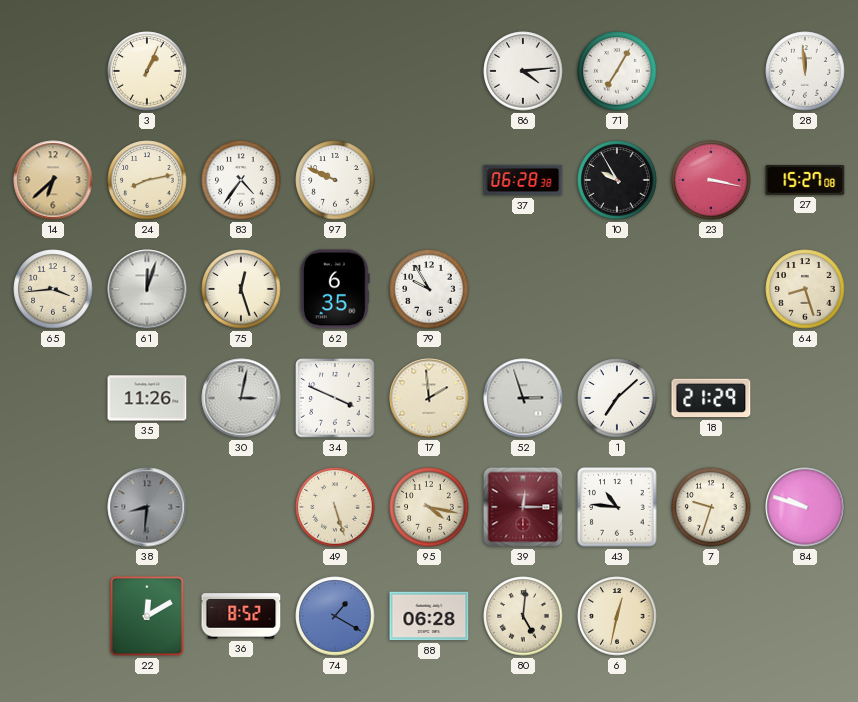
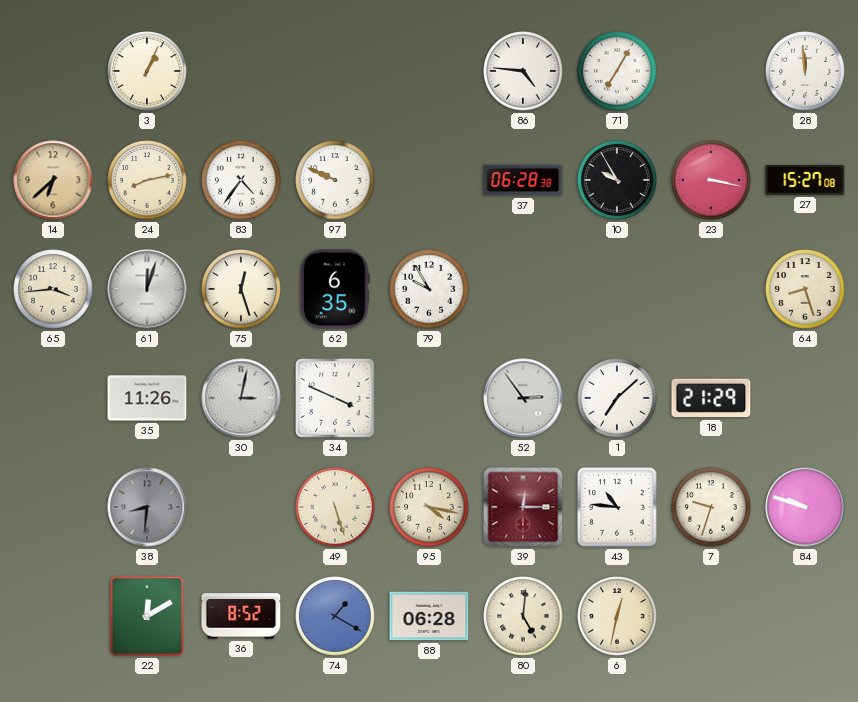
86: 4:14 -> 4:46 (523, 71)
17: 1:59 -> none (429, 398)
52: 2:57 -> 2:54 (523, 398)
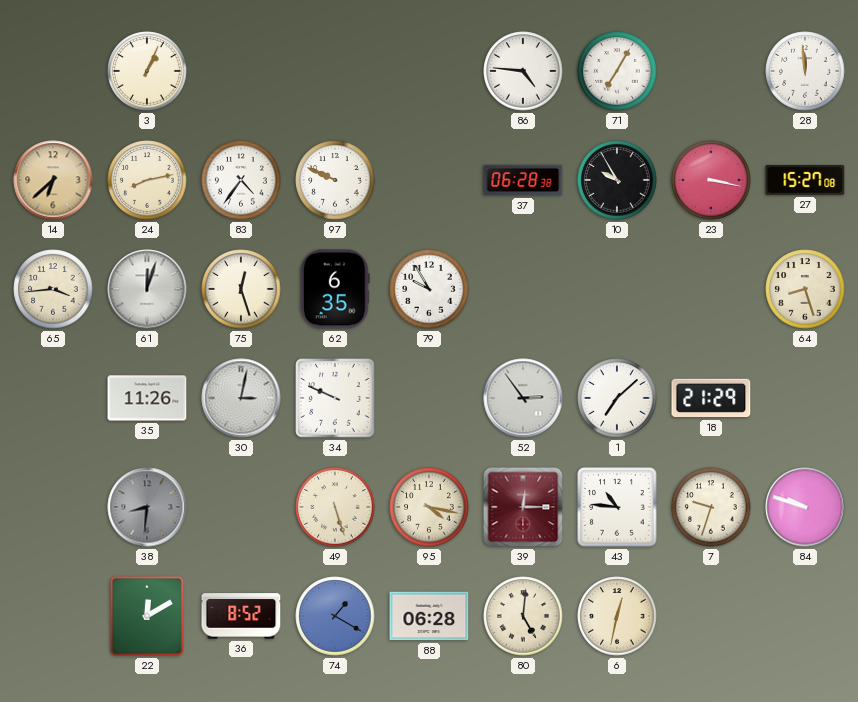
34: 3:49 -> 9:49 (335, 398)
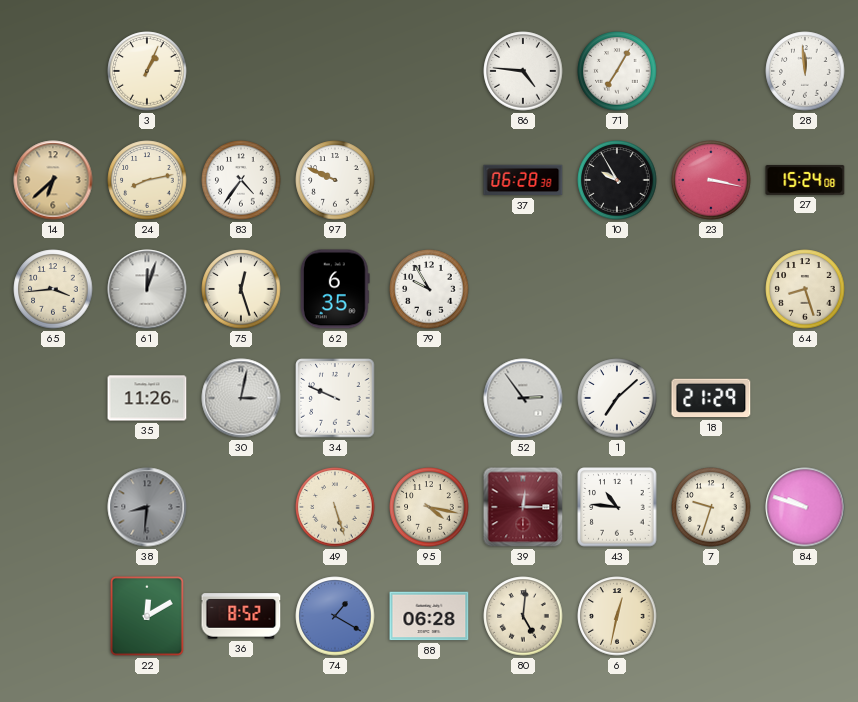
27: 15:27 -> 15:24 (805, 180)
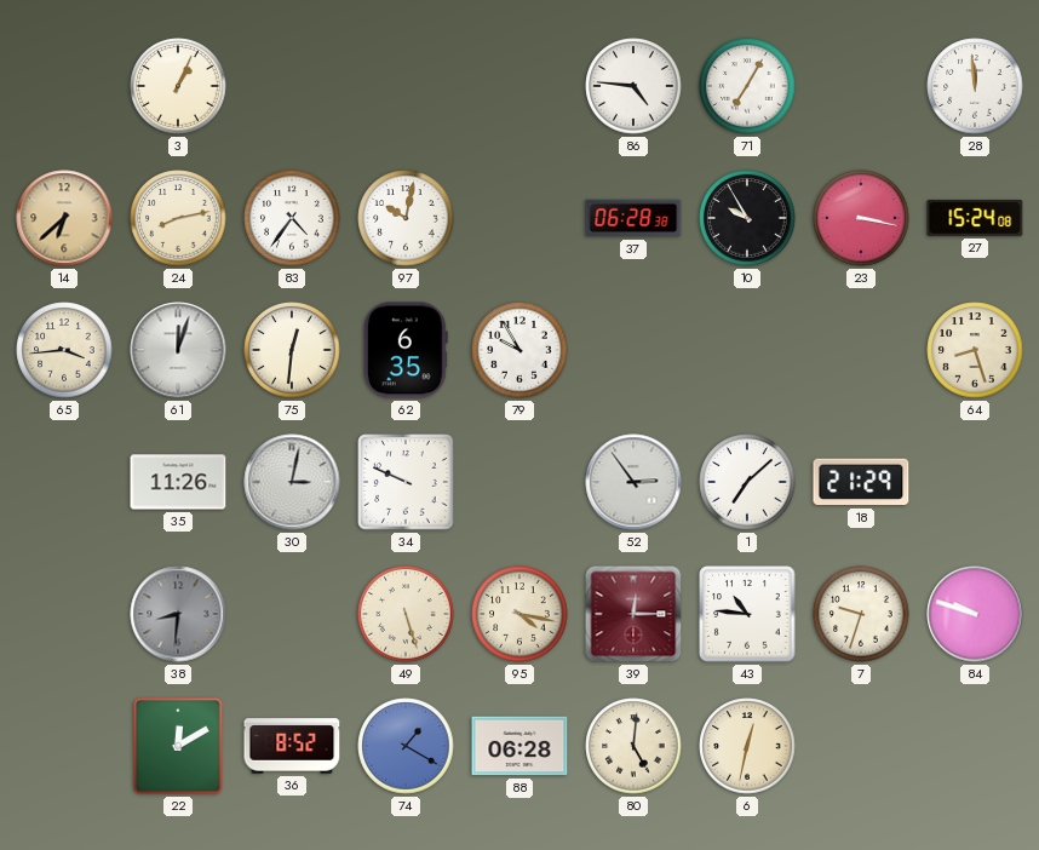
97: 9:49 -> 10:02 (406, 218)
75: 12:27 -> 12:31 (292, 350)
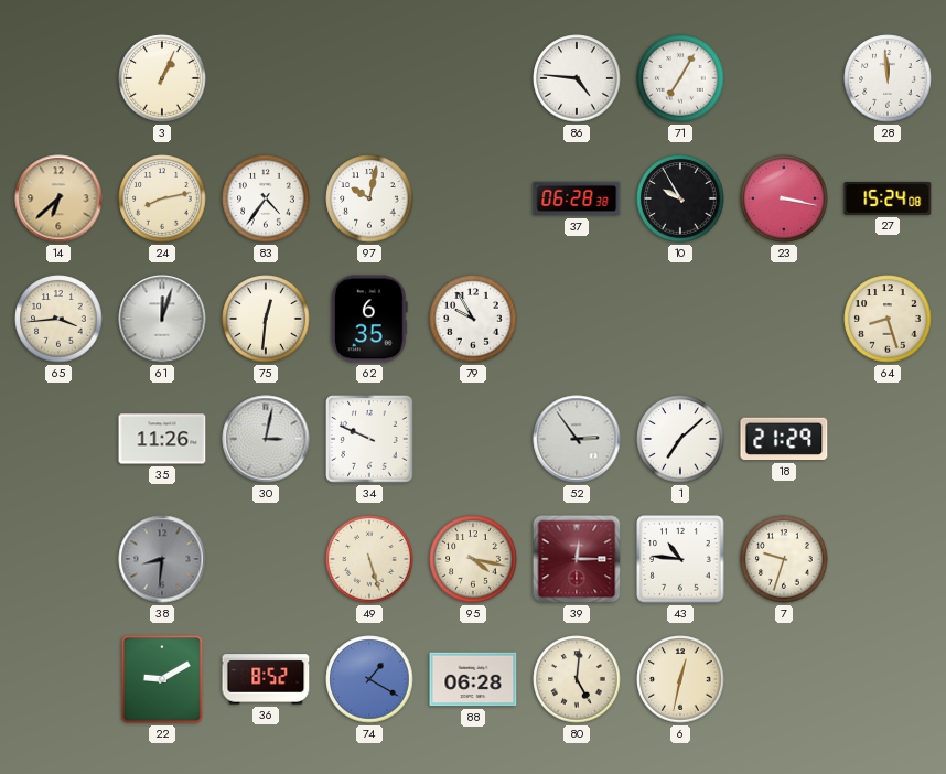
84: 9:48 -> none (975, 614)
22: 12:10 -> 9:10 (162, 679)
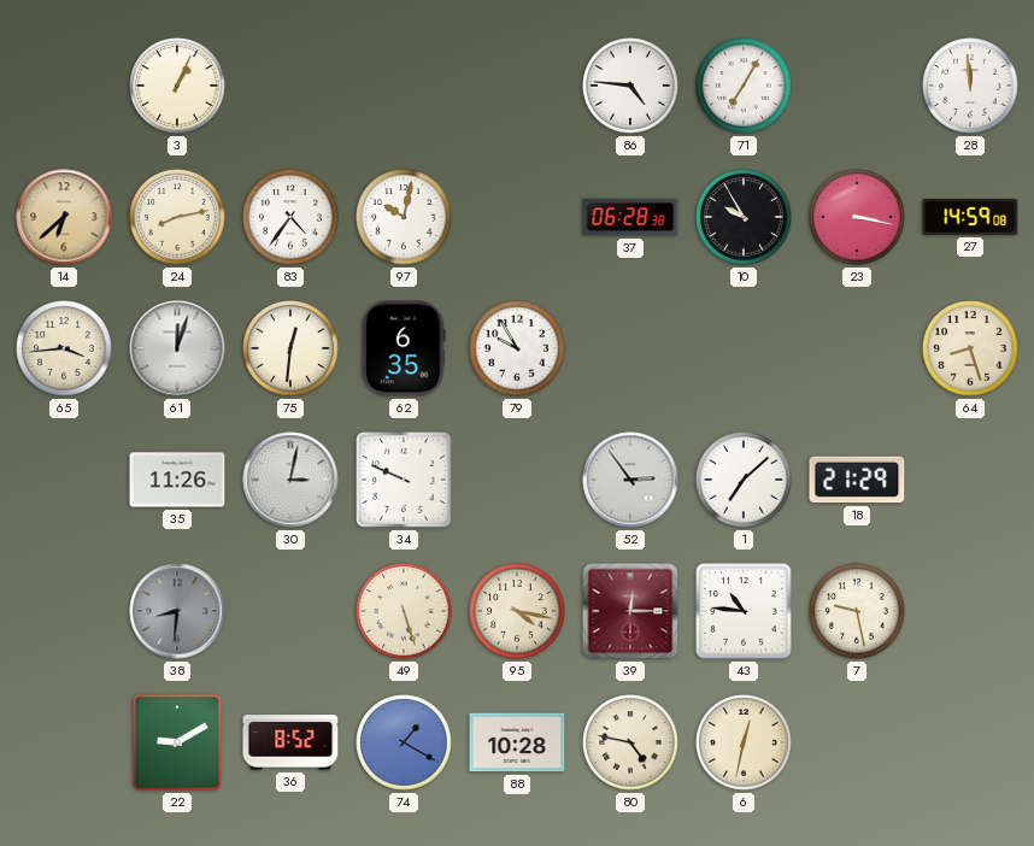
27: 15:24 -> 14:59 (970, 217)
7: 9:33 -> 9:28 (857, 611)
88: 06:28 -> 10:28 (517, 742)
80: 5:01 -> 4:47 (630, 742)
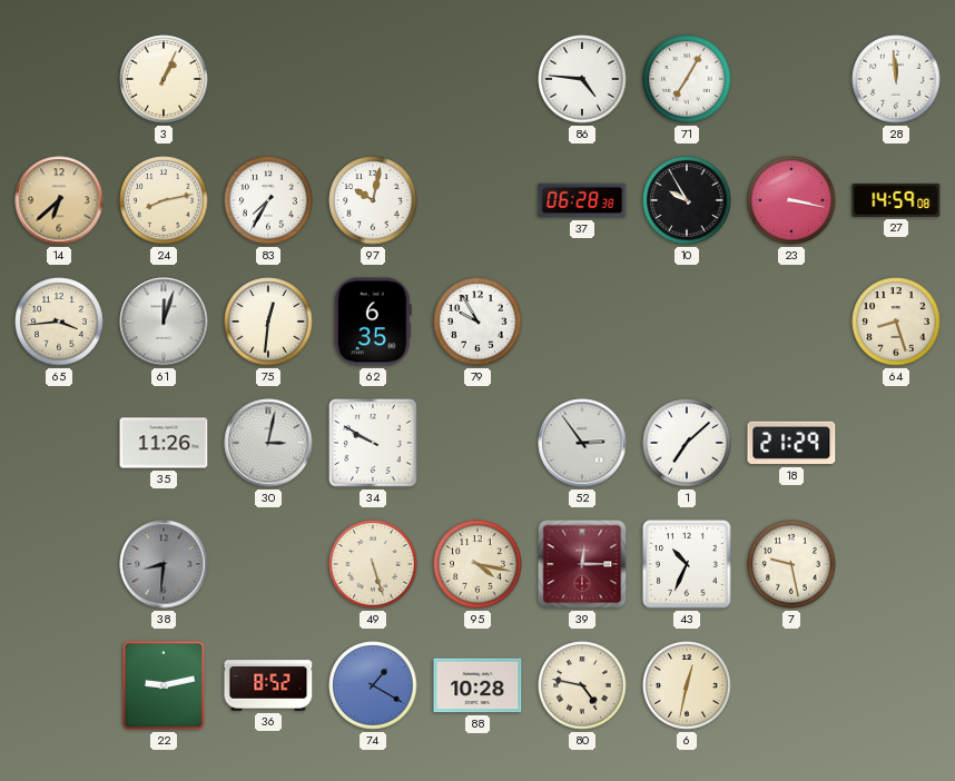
83: 4:36 -> 7:35 (268, 200)
34: 9:49 -> 9:50 (373, 443)
43: 10:46 -> 10:34 (687, 564)
22: 9:10 -> 9:13 (164, 685)
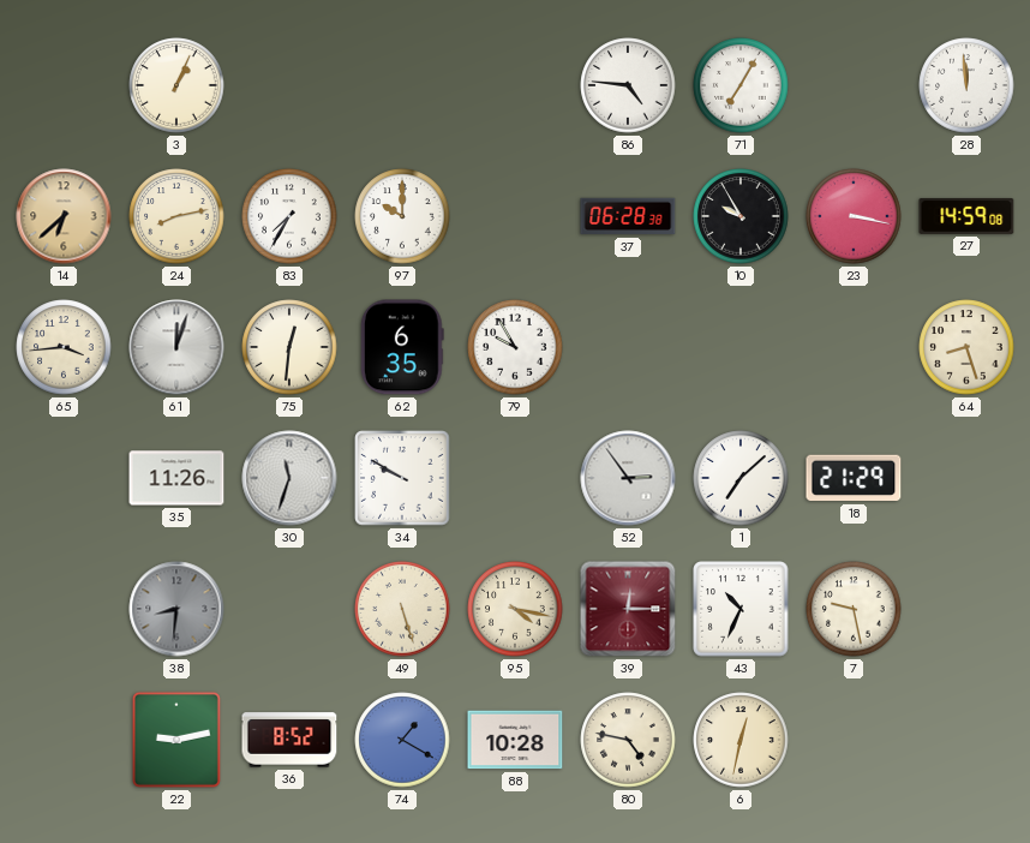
97: 10:02 -> 10:00 (402, 216)
30: 3:02 -> 11:33 (289, 478)
